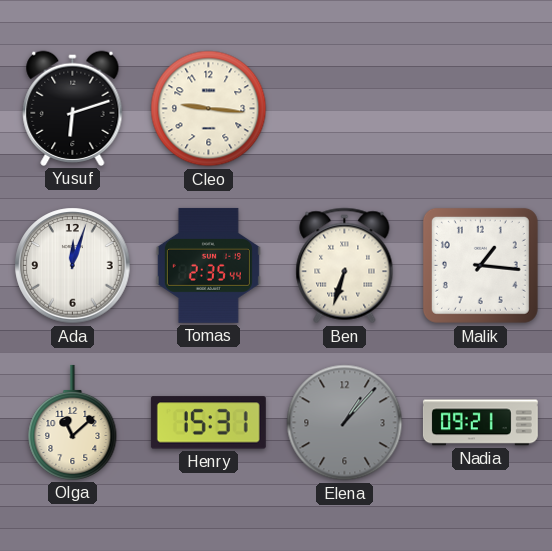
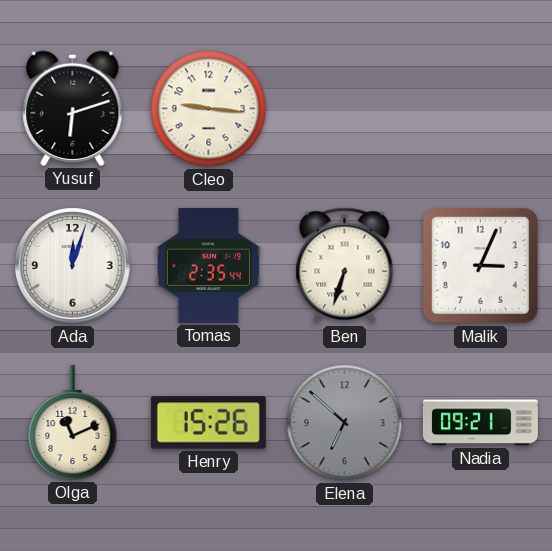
Malik: 1:16 -> 3:04 (480, 265)
Olga: 11:08 -> 11:11 (73, 422)
Henry: 15:31 -> 15:26 (208, 423)
Elena: 1:07 -> 6:52 (345, 423)
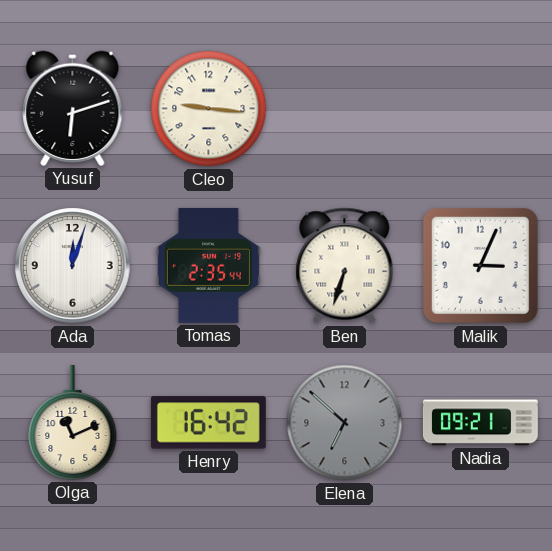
Henry: 15:26 -> 16:42 (208, 423)
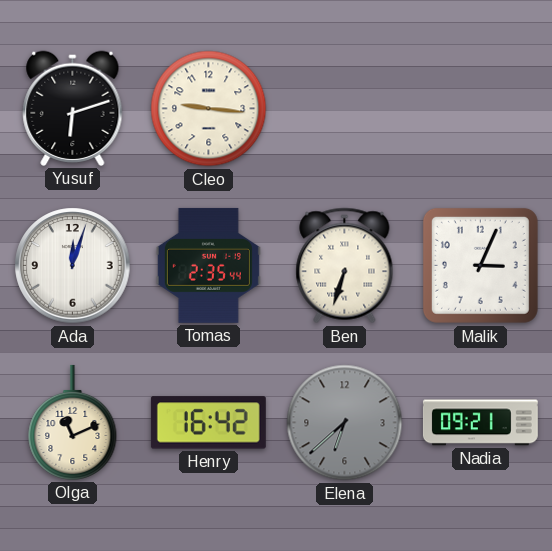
Elena: 6:52 -> 6:38 (345, 423)
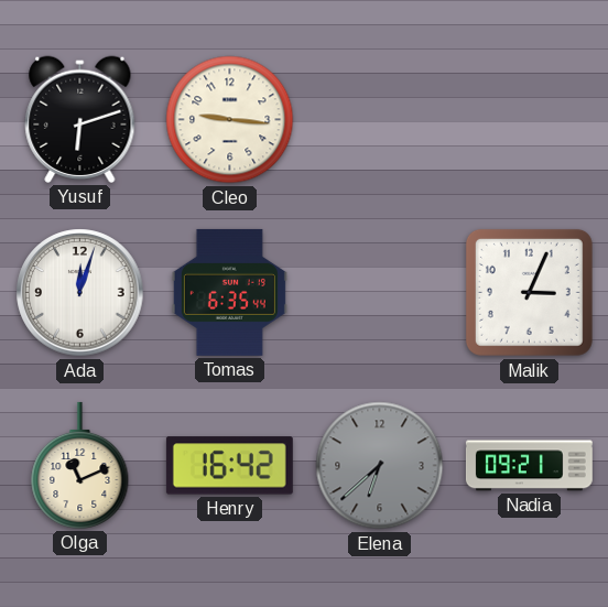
Tomas: 2:35 -> 6:35 (229, 292)
Ben: 6:33 -> none (345, 266)
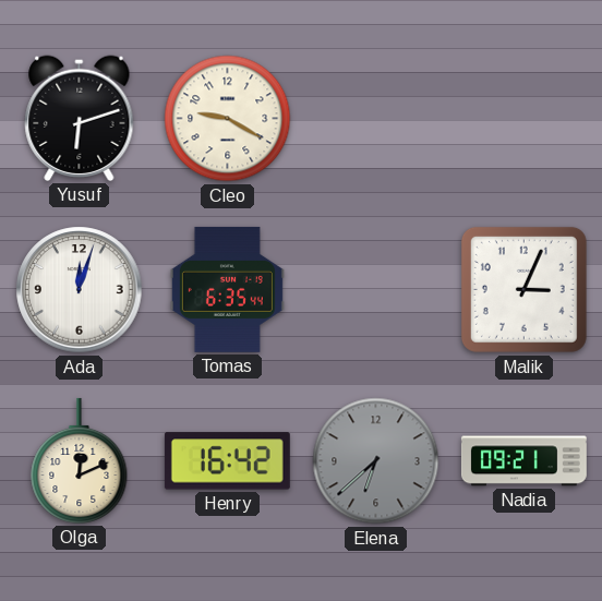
Cleo: 9:16 -> 9:20 (228, 119)
Olga: 11:11 -> 12:11 (80, 460)
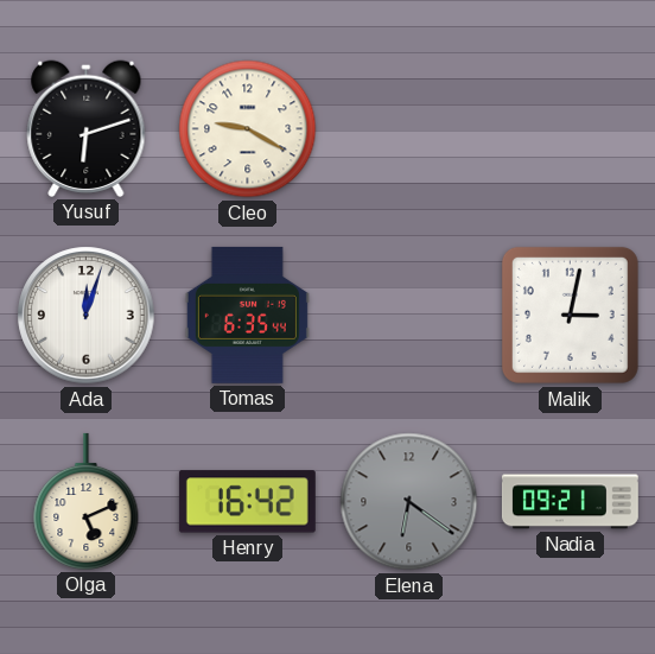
Malik: 3:04 -> 3:02 (570, 315)
Olga: 12:11 -> 5:11 (87, 501)
Elena: 6:38 -> 6:21 (409, 502)
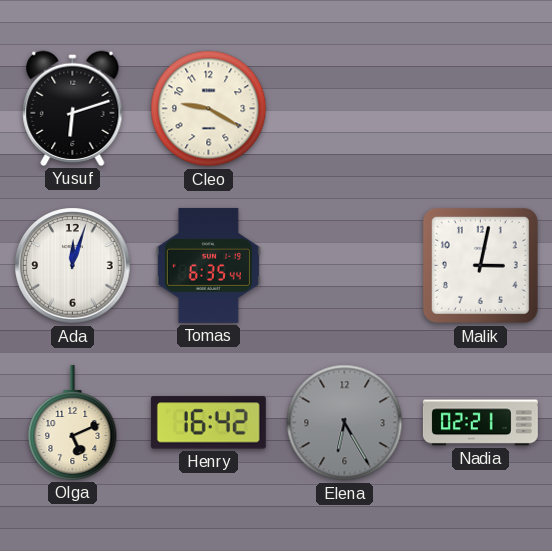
Elena: 6:21 -> 6:25 (345, 423)
Nadia: 09:21 -> 02:21 (480, 423)
